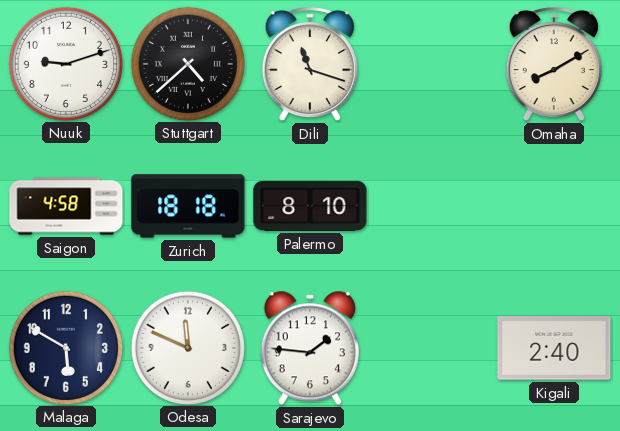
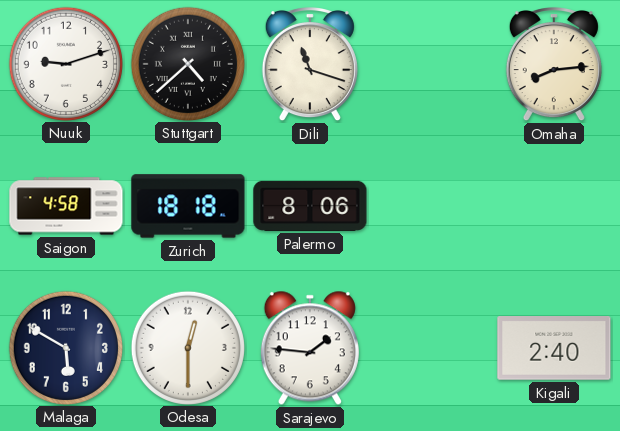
Omaha: 8:10 -> 8:14 (554, 65)
Palermo: 8:10 -> 8:06 (310, 206)
Odesa: 11:49 -> 12:30 (187, 347)
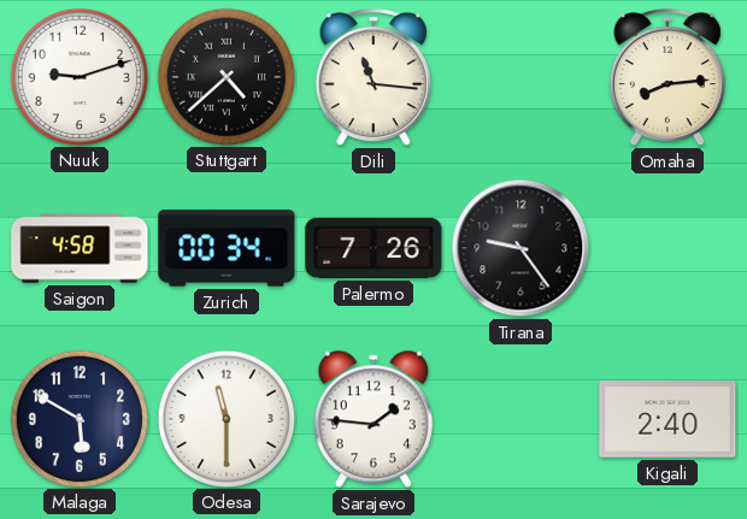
Dili: 11:18 -> 11:16 (373, 78)
Zurich: 18:18 -> 00:34 (227, 248)
Palermo: 8:06 -> 7:26 (373, 248)
Tirana: none -> 9:24 (520, 248)
Odesa: 12:30 -> 11:30 (225, 418)
